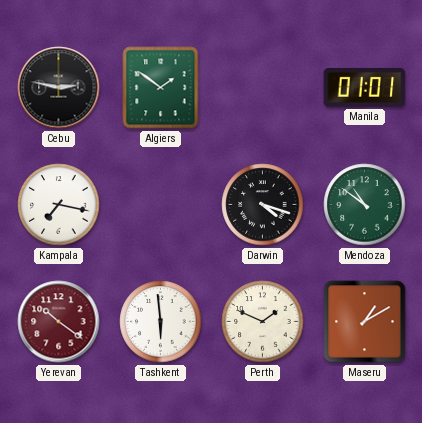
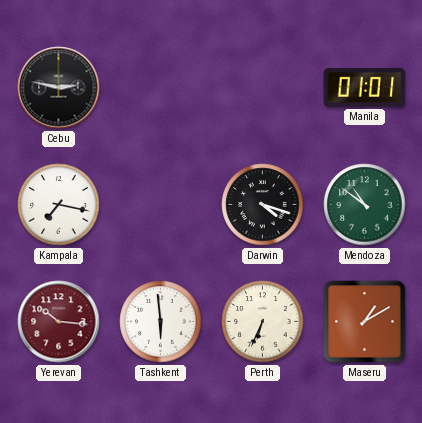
Algiers: 1:51 -> none (161, 88)
Yerevan: 10:21 -> 10:16 (59, 322)
Perth: 1:49 -> 6:34 (263, 322)
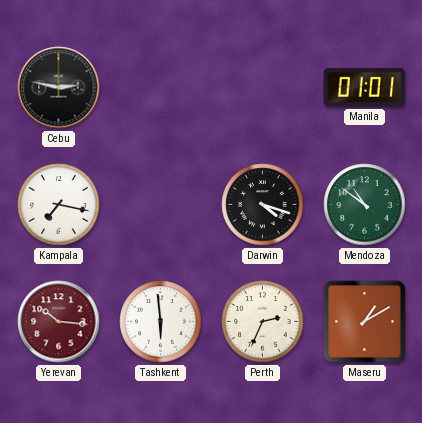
Perth: 6:34 -> 2:34 (263, 322)
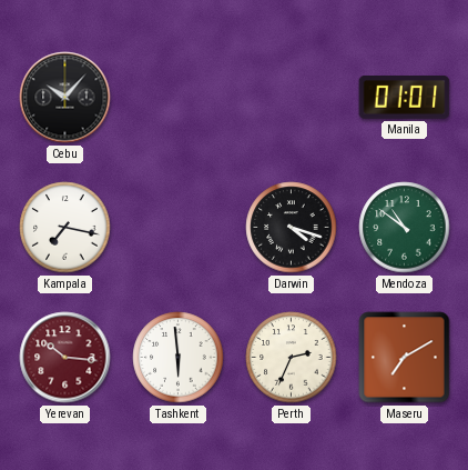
Cebu: 2:47 -> 10:07 (65, 98)
Maseru: 1:10 -> 7:10 (405, 358)
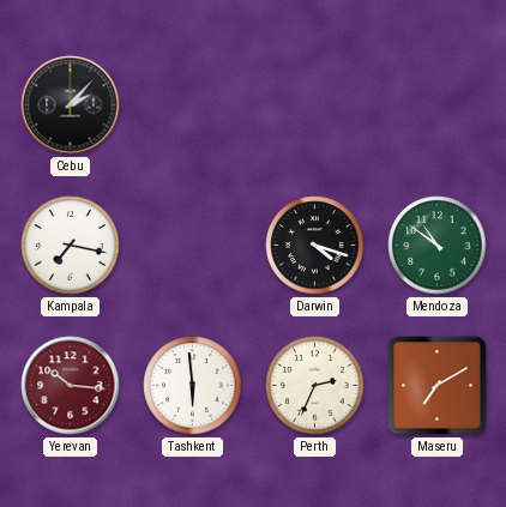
Cebu: 10:07 -> 2:07 (71, 105)
Manila: 01:01 -> none (405, 98)
